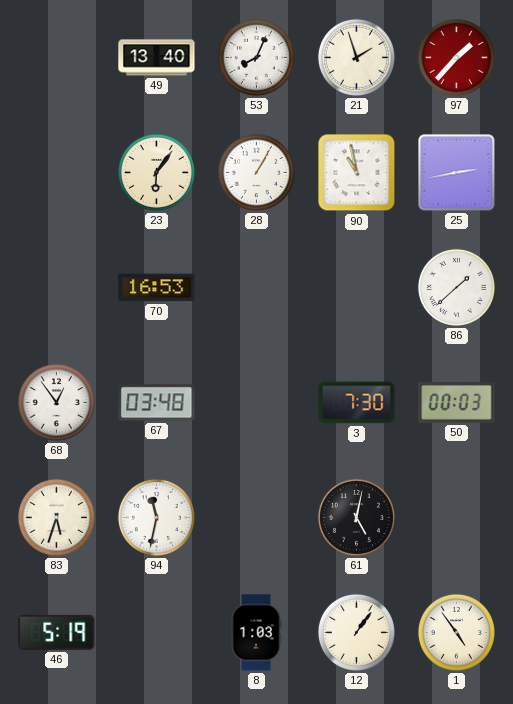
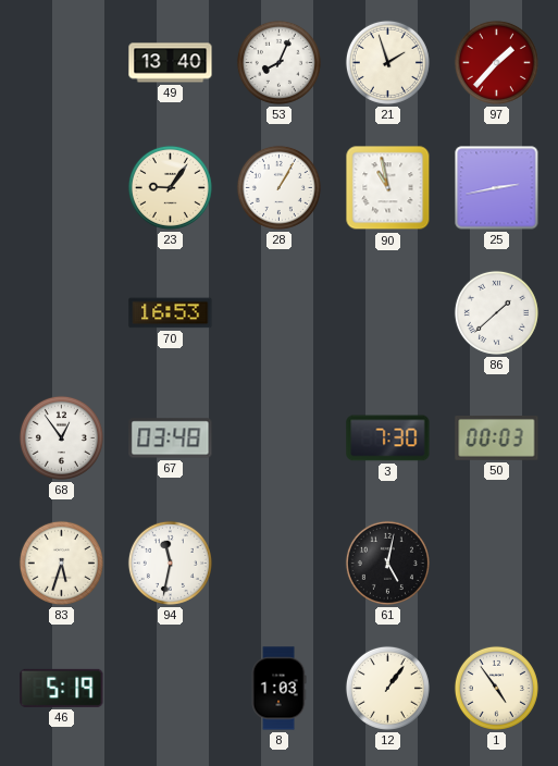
23: 6:06 -> 9:06 (170, 187)
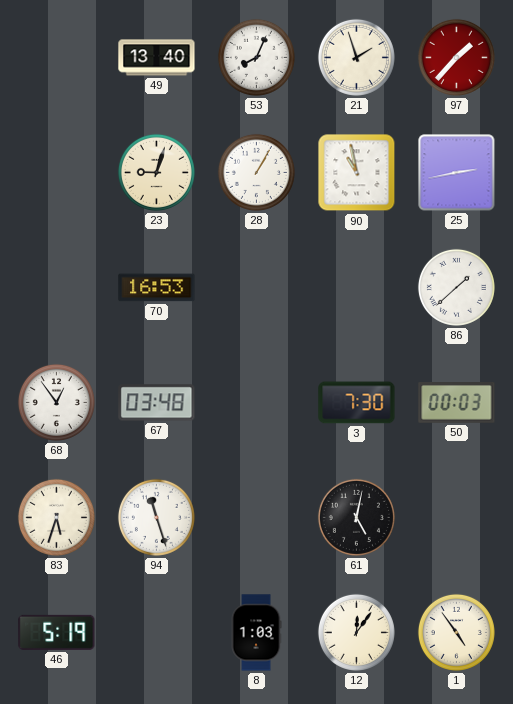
23: 9:06 -> 9:03 (156, 172)
94: 11:32 -> 11:27 (156, 517)
12: 1:06 -> 12:06 (356, 632)
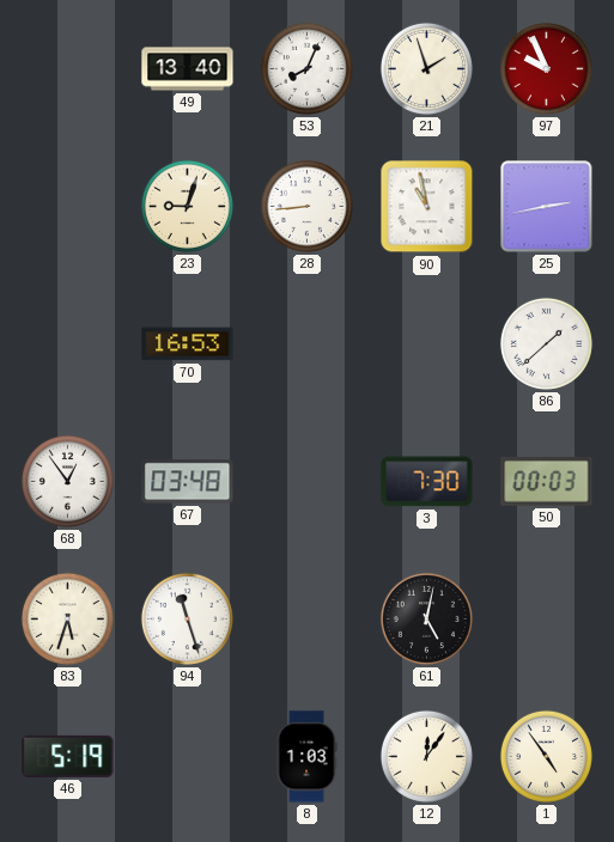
97: 1:37 -> 9:56 (546, 68)
28: 1:05 -> 8:44 (306, 206)
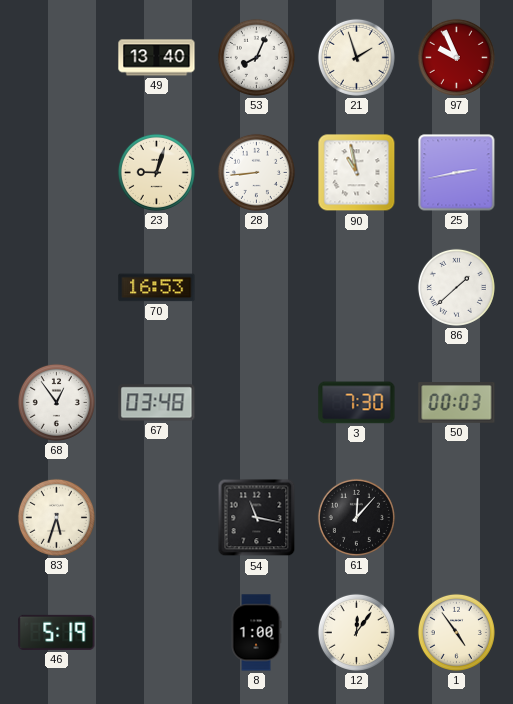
94: 11:27 -> none (187, 618)
54: none -> 11:17 (257, 518)
61: 5:02 -> 12:07 (356, 517)
8: 1:03 -> 1:00 (256, 633)
